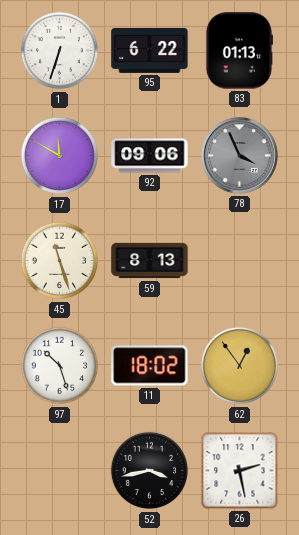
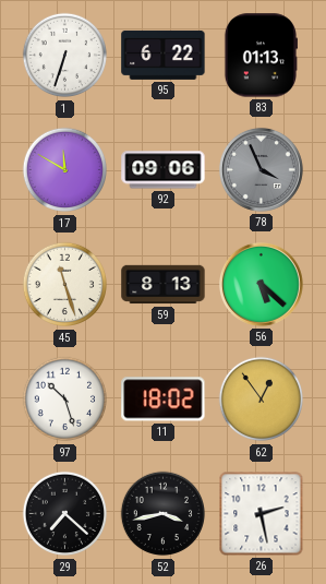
56: none -> 5:22 (261, 284)
29: none -> 7:22 (65, 514)
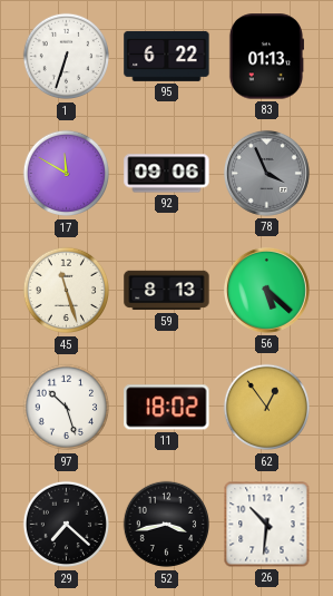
26: 2:28 -> 10:31 (267, 525)
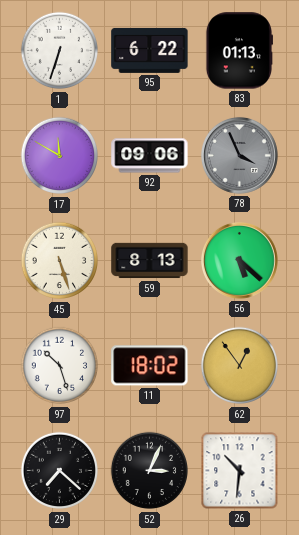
45: 11:27 -> 5:27 (60, 261)
52: 3:43 -> 3:04 (150, 471)
